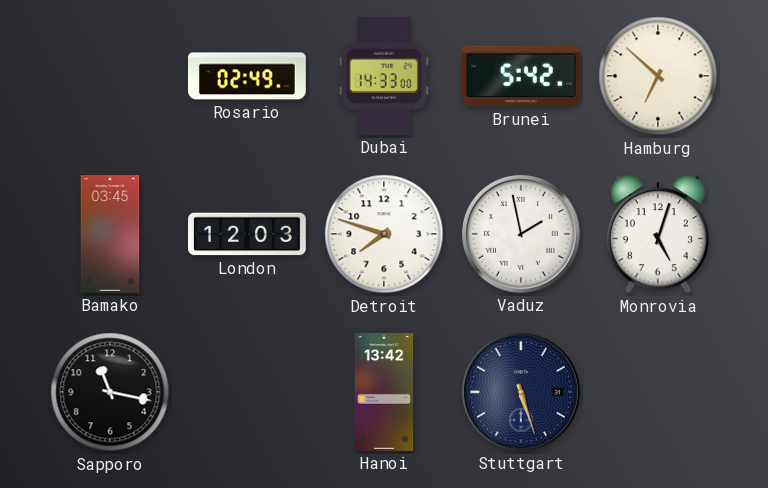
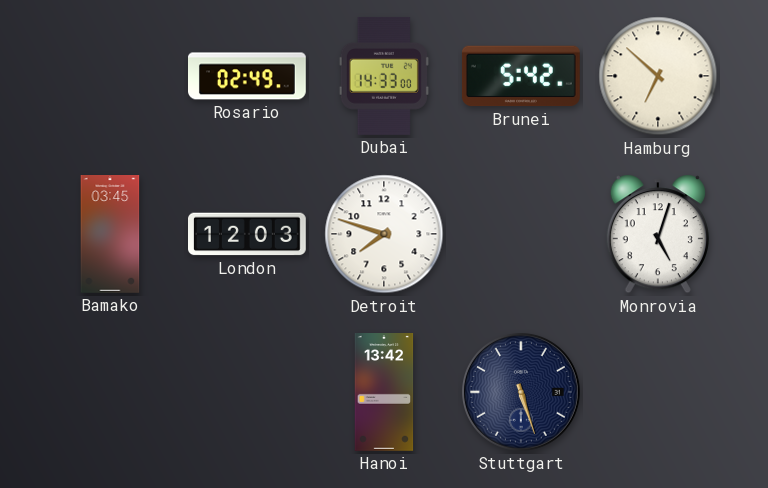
Vaduz: 1:58 -> none (521, 234)
Sapporo: 11:17 -> none (110, 392)
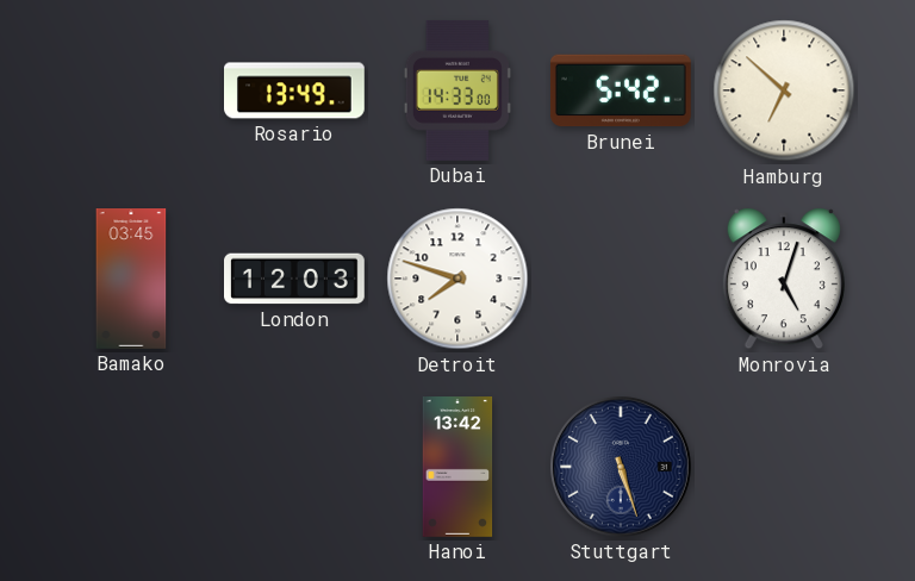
Rosario: 02:49 -> 13:49 (295, 90)
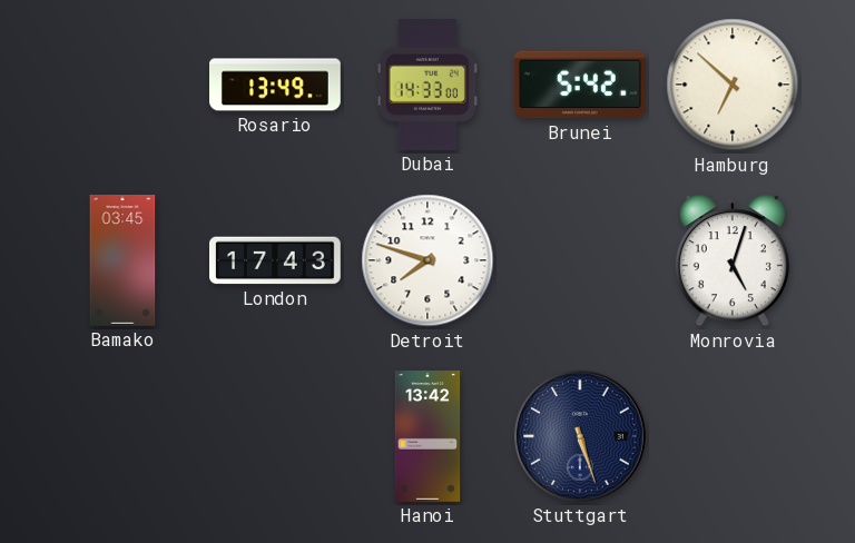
London: 12:03 -> 17:43 (276, 260)
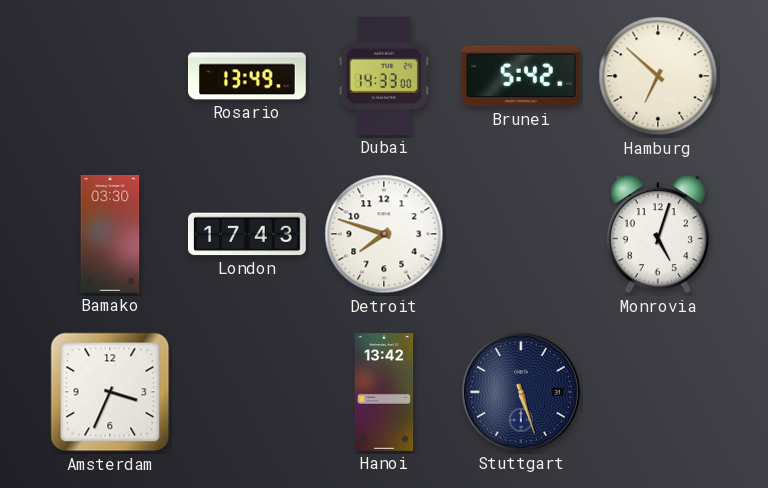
Bamako: 03:45 -> 03:30 (110, 235)
Amsterdam: none -> 3:34 (110, 392)
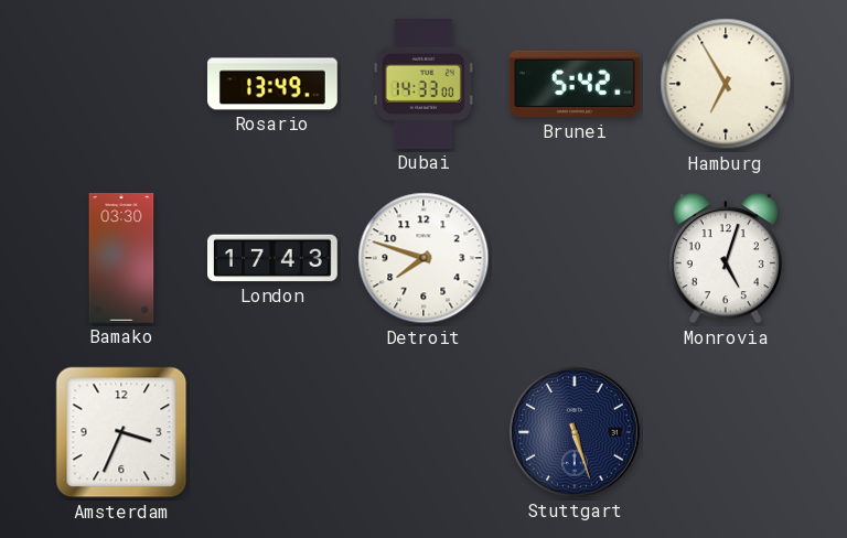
Hamburg: 6:52 -> 6:55 (726, 84)
Hanoi: 13:42 -> none (384, 393)
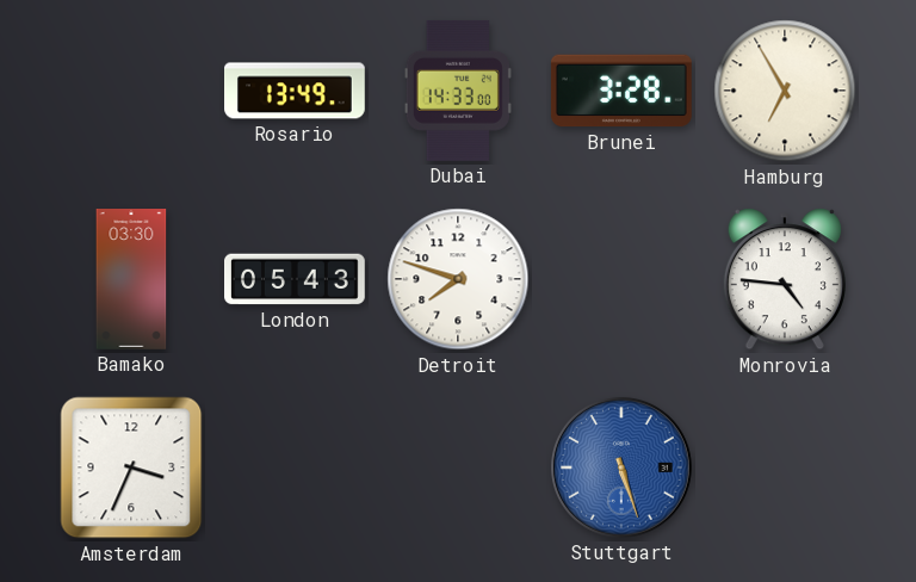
Brunei: 5:42 -> 3:28 (621, 91)
London: 17:43 -> 05:43 (296, 279)
Monrovia: 5:03 -> 4:46 (785, 279)
Stuttgart dial: navy -> blue (621, 468)
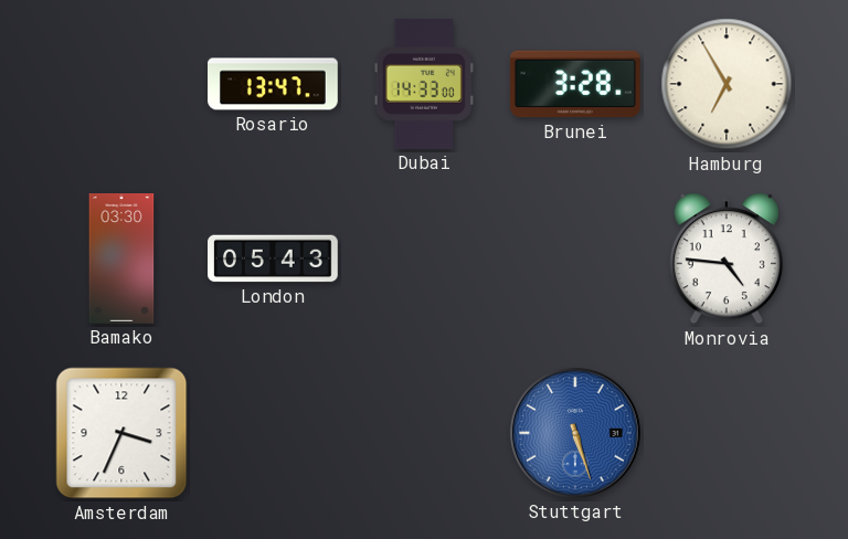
Rosario: 13:49 -> 13:47 (274, 84)
Detroit: 7:48 -> none (458, 279)
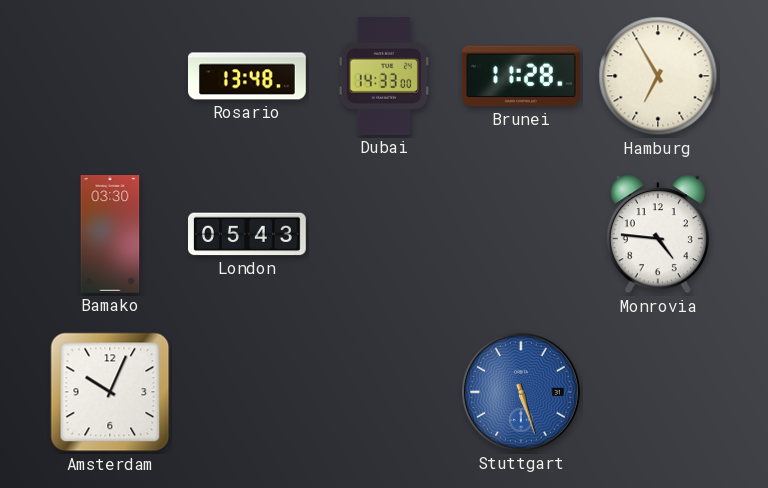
Rosario: 13:47 -> 13:48 (248, 76)
Brunei: 3:28 -> 11:28 (521, 76)
Amsterdam: 3:34 -> 10:04 (110, 392)
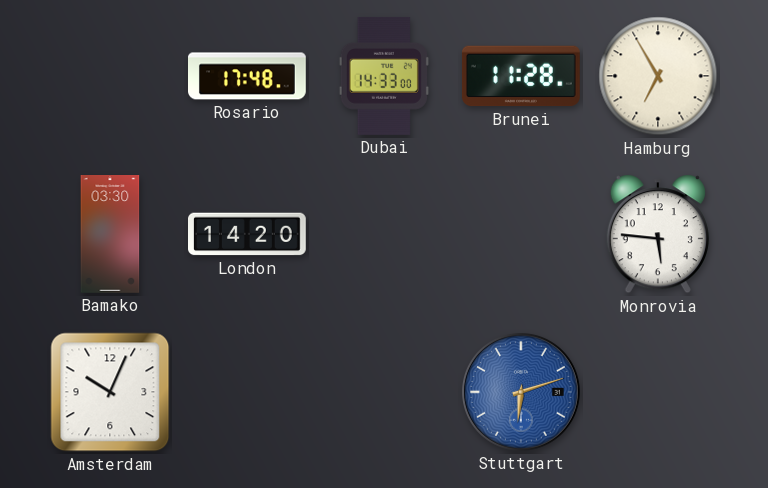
Rosario: 13:48 -> 17:48 (248, 76)
London: 05:43 -> 14:20 (248, 234)
Monrovia: 4:46 -> 5:46 (658, 234)
Stuttgart: 5:27 -> 6:12 (521, 392)
